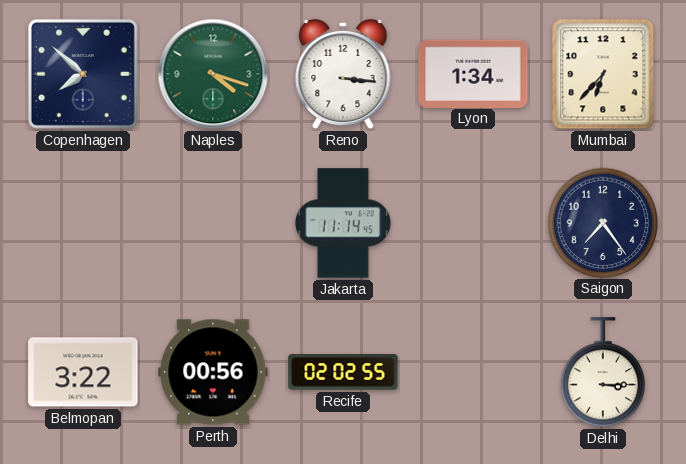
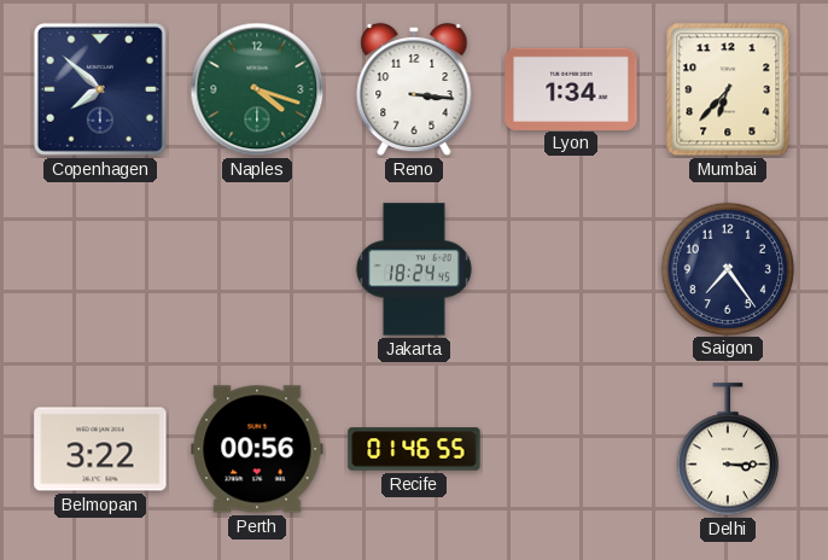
Jakarta: 11:14 -> 18:24 (414, 269)
Recife: 02:02 -> 01:46 (414, 449)
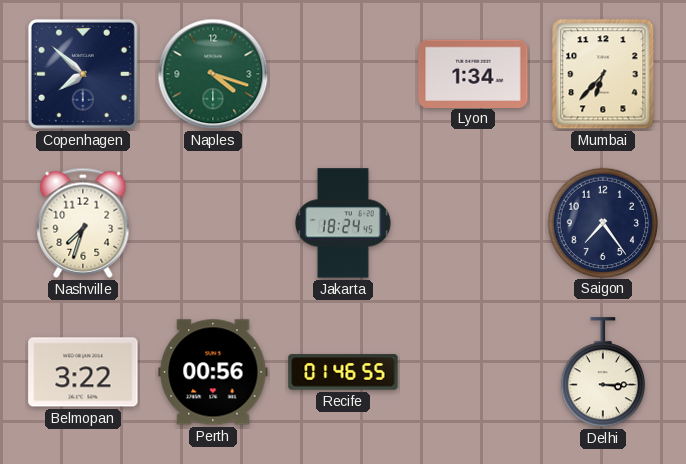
Reno: 3:16 -> none (414, 89)
Nashville: none -> 7:33 (83, 223)
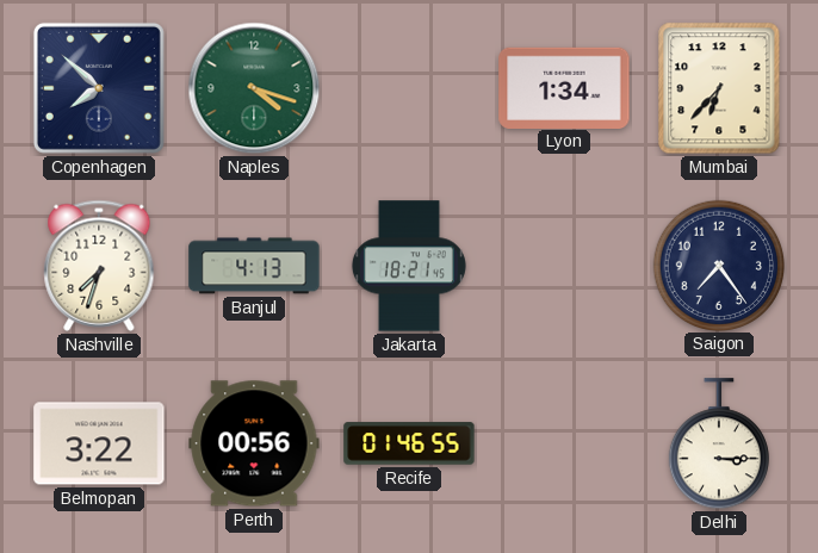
Banjul: none -> 4:13 (254, 266)
Jakarta: 18:24 -> 18:21 (409, 266)
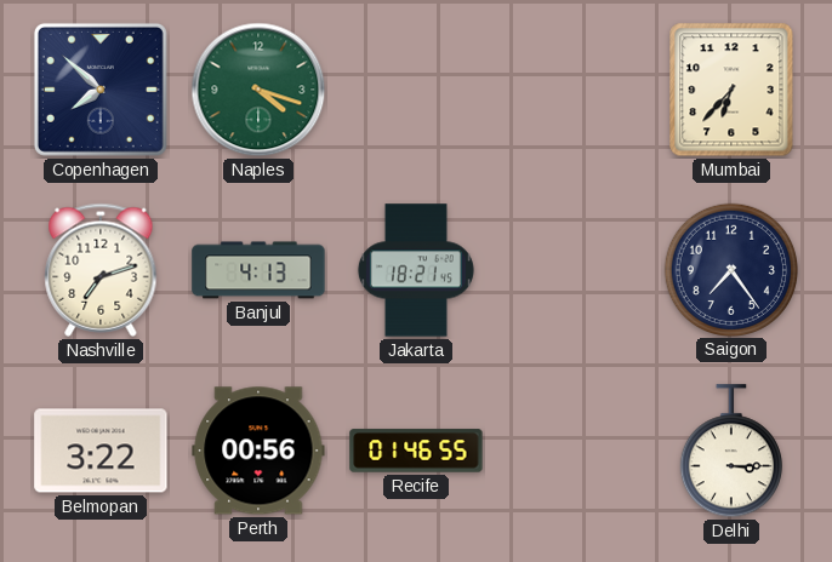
Lyon: 1:34 -> none (564, 87)
Nashville: 7:33 -> 7:12 (101, 270)
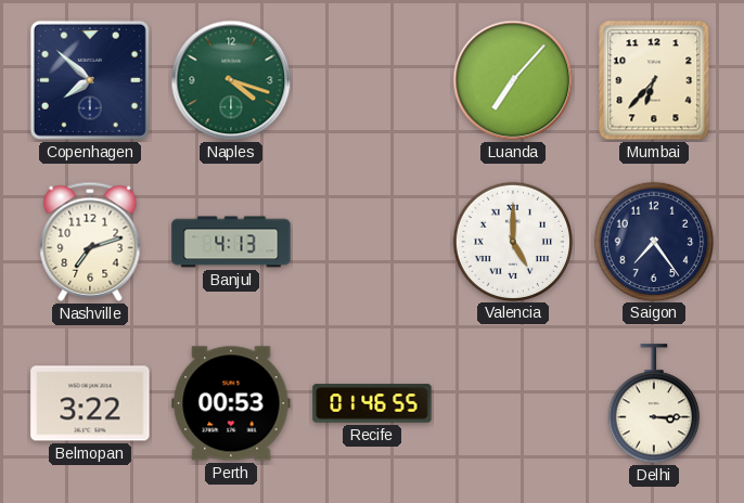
Luanda: none -> 7:07 (513, 80)
Jakarta: 18:21 -> none (416, 270)
Valencia: none -> 5:00 (512, 241)
Perth: 00:56 -> 00:53 (231, 403)
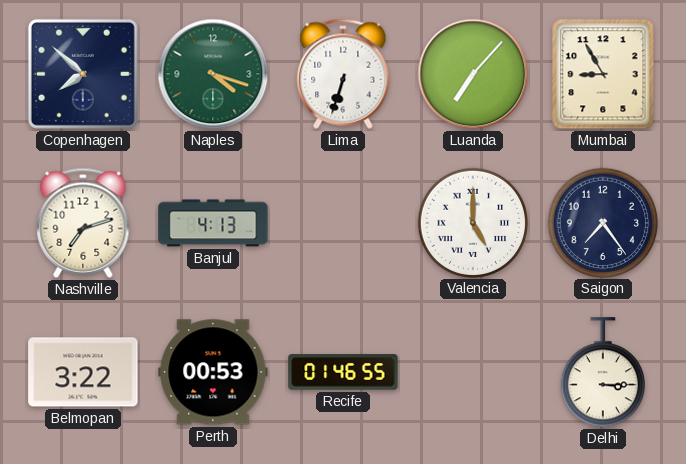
Lima: none -> 6:33 (343, 74)
Mumbai: 6:37 -> 8:55 (603, 74)
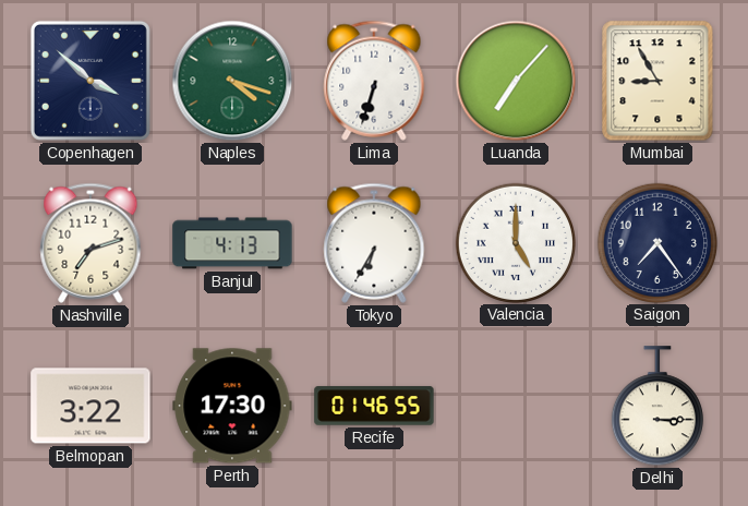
Copenhagen: 7:52 -> 3:52 (91, 81)
Tokyo: none -> 6:35 (374, 243)
Perth: 00:53 -> 17:30 (232, 406)
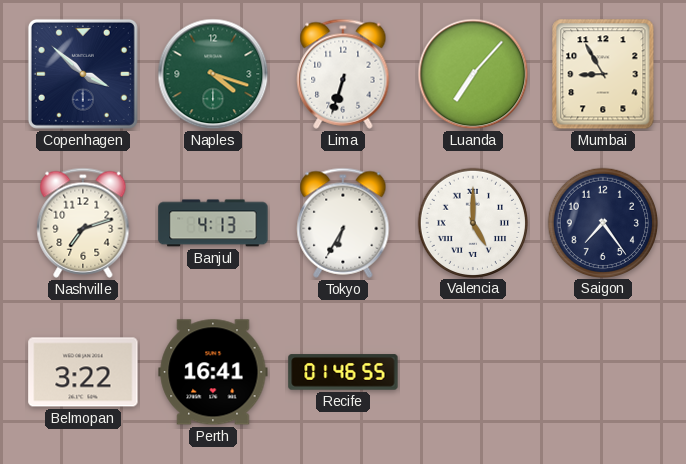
Perth: 17:30 -> 16:41 (213, 372)
Delhi: 3:15 -> none (657, 407)
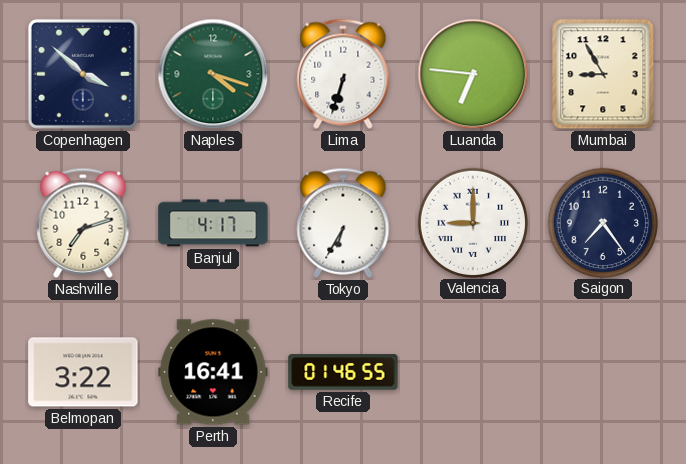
Luanda: 7:07 -> 6:46 (473, 74)
Banjul: 4:13 -> 4:17 (213, 223)
Valencia: 5:00 -> 9:00 (472, 222)
